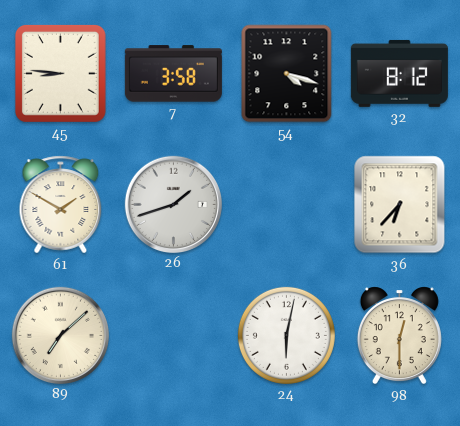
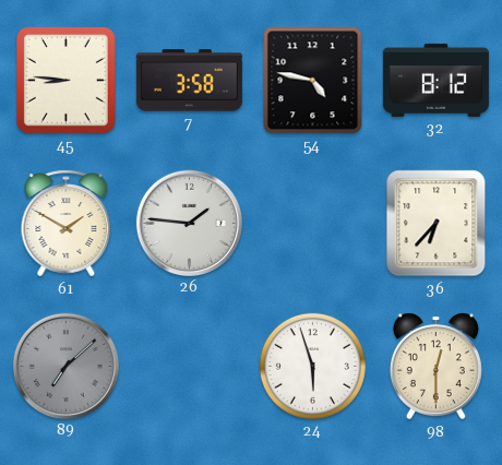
54: 4:18 -> 4:47 (313, 81)
26: 1:42 -> 1:46 (189, 223)
89 dial: cream -> grey (65, 366)
24: 6:02 -> 5:57 (312, 366)
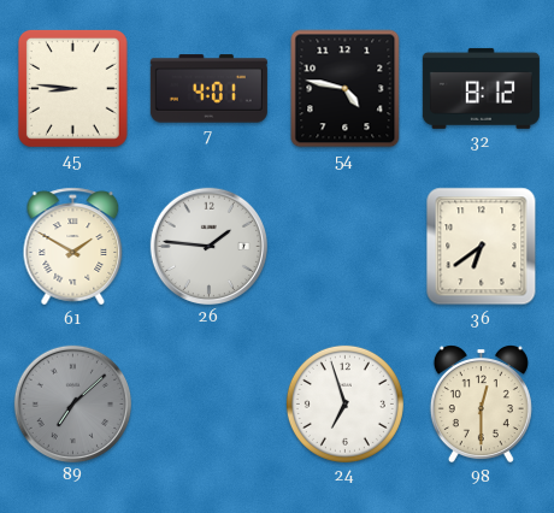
7: 3:58 -> 4:01 (208, 89)
36: 6:37 -> 6:39 (482, 247)
24: 5:57 -> 6:57 (344, 403)
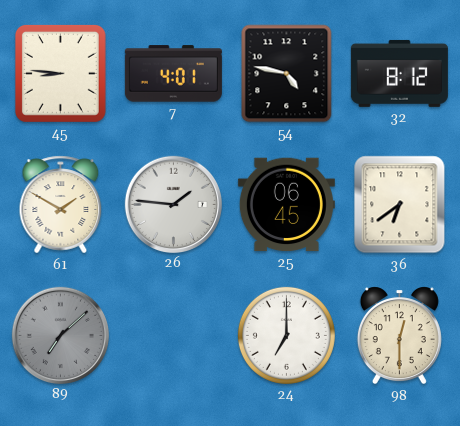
25: none -> 06:45 (286, 205)
24: 6:57 -> 7:00 (286, 335)
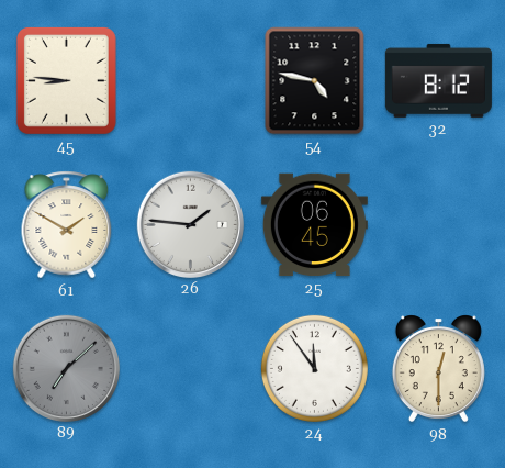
7: 4:01 -> none (173, 74)
36: 6:39 -> none (400, 205)
24: 7:00 -> 11:54 (314, 368)
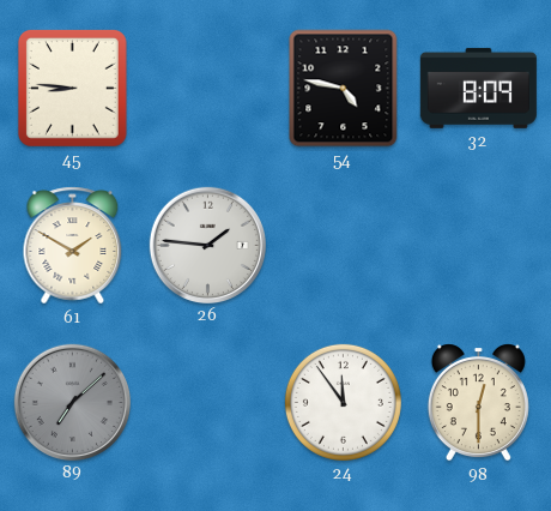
32: 8:12 -> 8:09 (478, 88)
25: 06:45 -> none (314, 225)
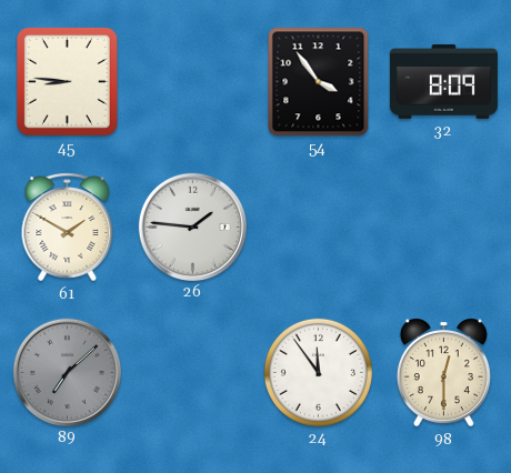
54: 4:47 -> 3:54 (319, 82)
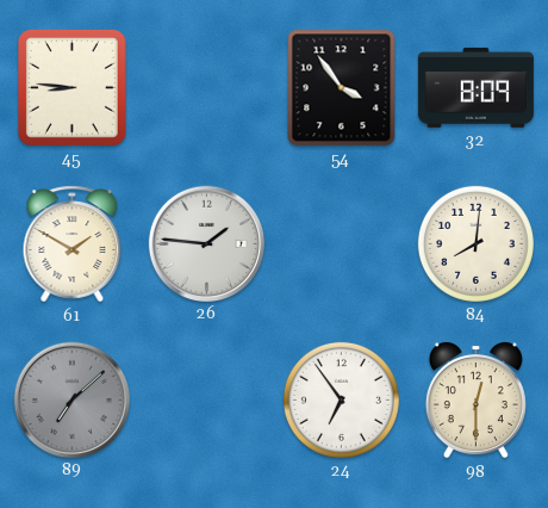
84: none -> 8:01 (475, 243)
24: 11:54 -> 6:54 (341, 399)
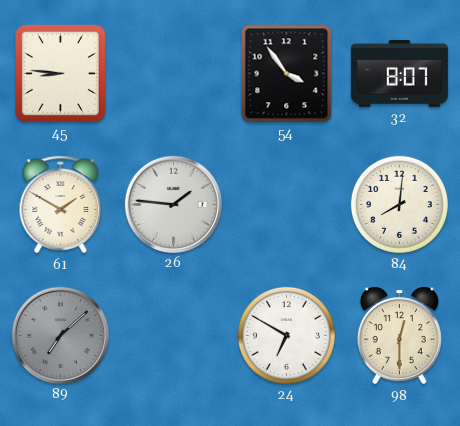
32: 8:09 -> 8:07 (399, 73)
24: 6:54 -> 6:50 (286, 335)
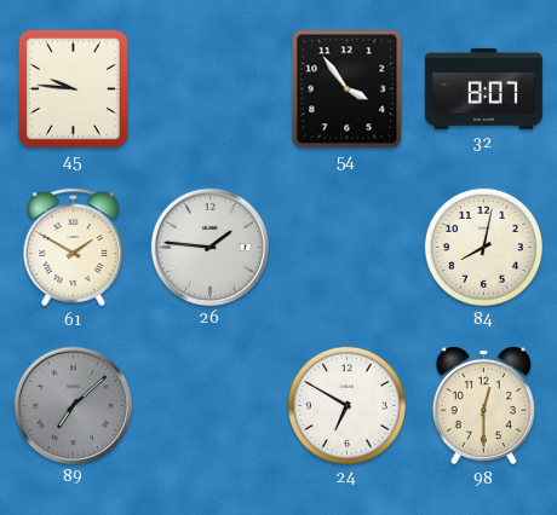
45: 8:46 -> 9:46 (73, 88)
84: 8:01 -> 8:02 (483, 247)
